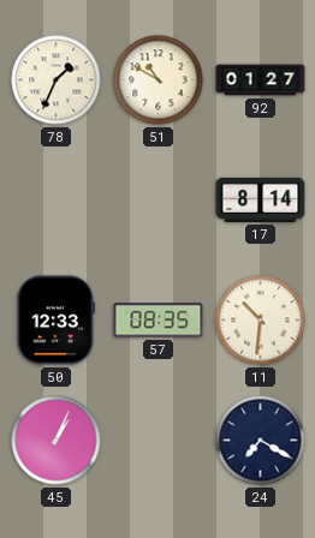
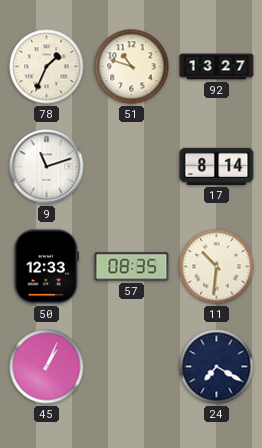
51: 10:50 -> 10:48 (132, 67)
92: 01:27 -> 13:27 (217, 67)
9: none -> 11:12 (47, 167)
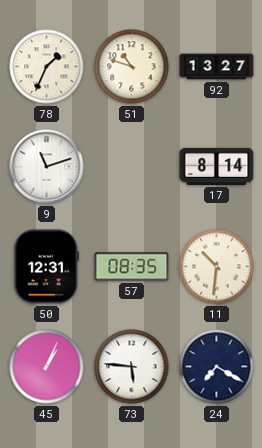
50: 12:33 -> 12:31 (46, 267)
73: none -> 5:46 (132, 367)
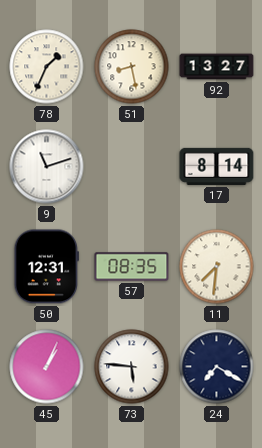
51: 10:48 -> 8:28 (132, 67)
11: 10:31 -> 7:31 (217, 267)
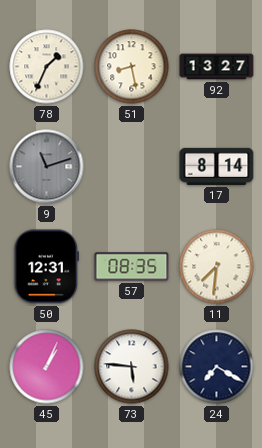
9 dial: white -> grey (47, 167)
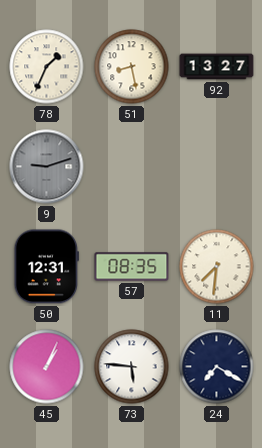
9: 11:12 -> 9:12 (47, 167)
17: 8:14 -> none (217, 166)
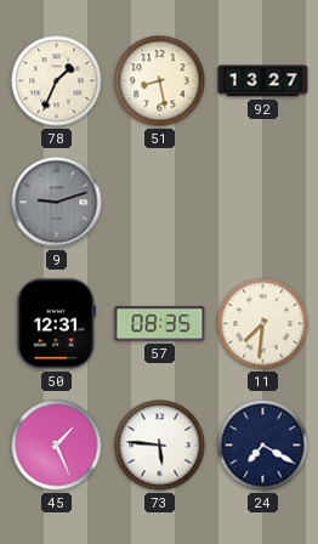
45: 1:04 -> 1:26 (57, 446)
